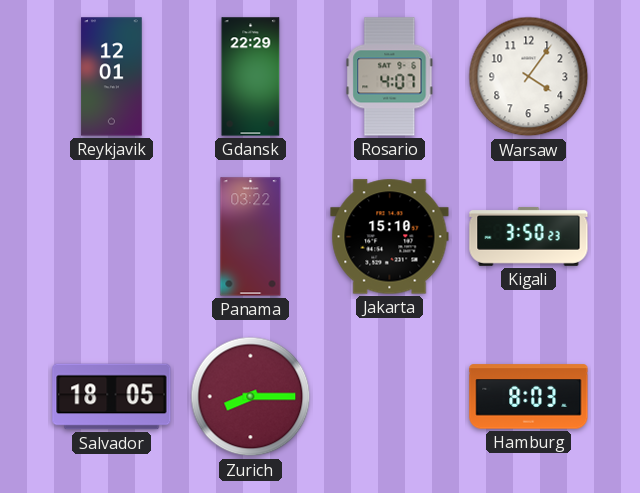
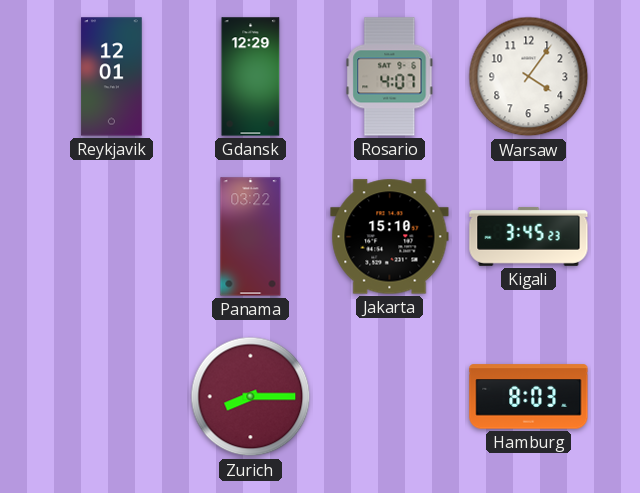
Gdansk: 22:29 -> 12:29 (251, 77)
Kigali: 3:50 -> 3:45 (529, 236)
Salvador: 18:05 -> none (112, 397)
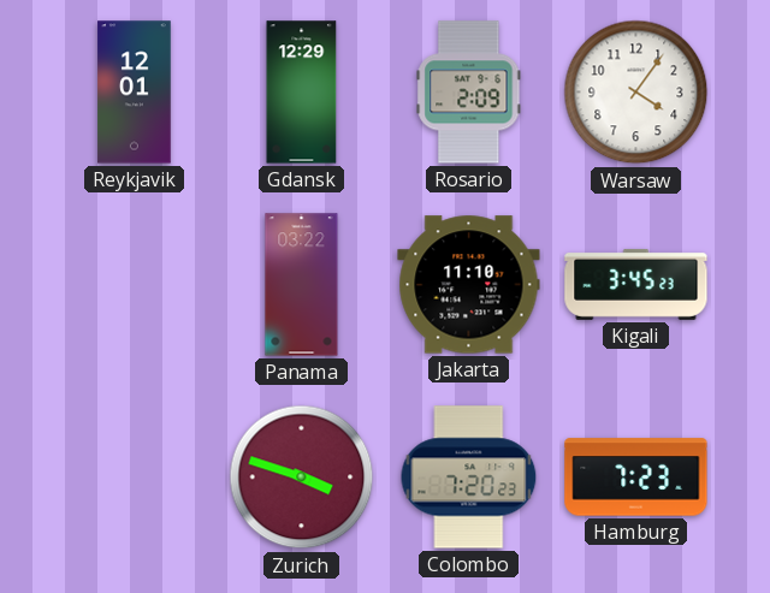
Rosario: 4:07 -> 2:09 (469, 93)
Jakarta: 15:10 -> 11:10 (469, 285)
Zurich: 8:15 -> 3:48 (302, 478)
Colombo: none -> 7:20 (469, 478)
Hamburg: 8:03 -> 7:23 (636, 478)
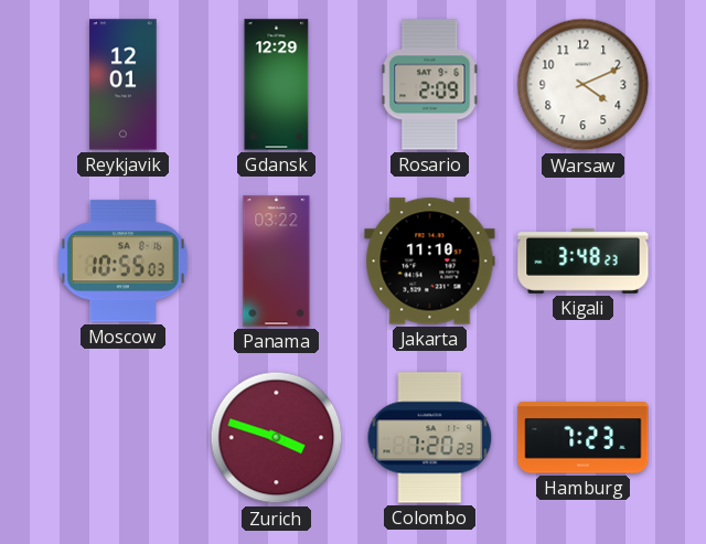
Warsaw: 4:06 -> 4:11 (584, 85)
Moscow: none -> 10:55 (122, 262)
Kigali: 3:45 -> 3:48 (584, 260)
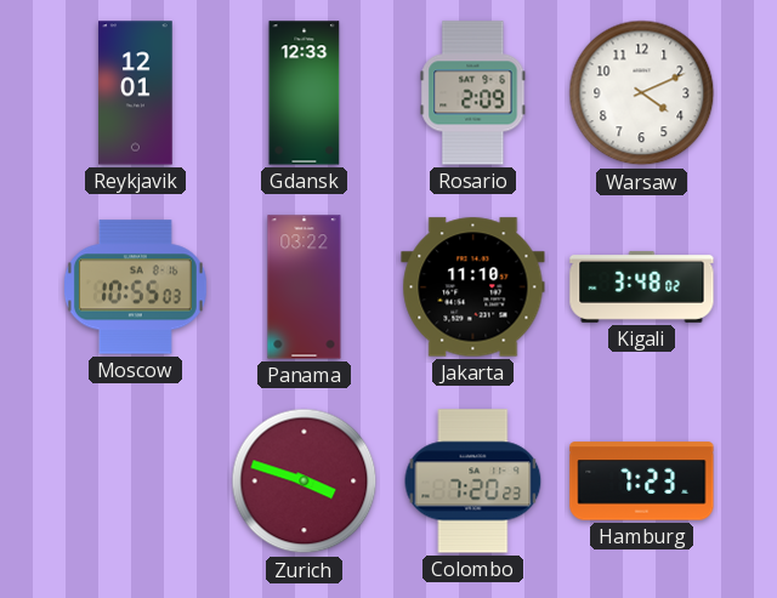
Gdansk: 12:29 -> 12:33 (305, 93)
Kigali: 3:48:23 -> 3:48:02 (642, 286)
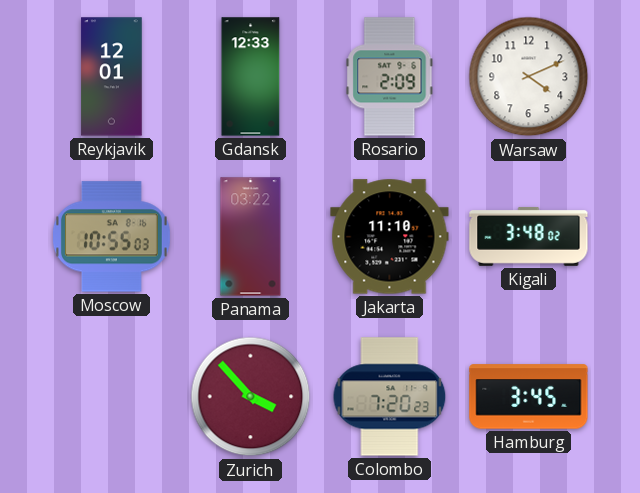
Zurich: 3:48 -> 3:53 (251, 397)
Hamburg: 7:23 -> 3:45 (529, 397)
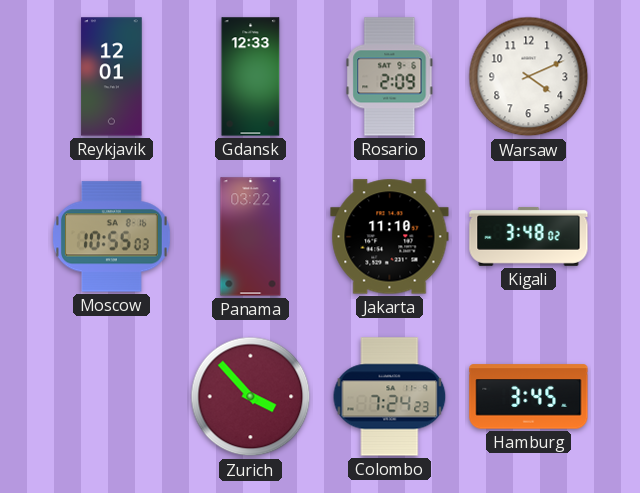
Colombo: 7:20 -> 7:24 (390, 397)
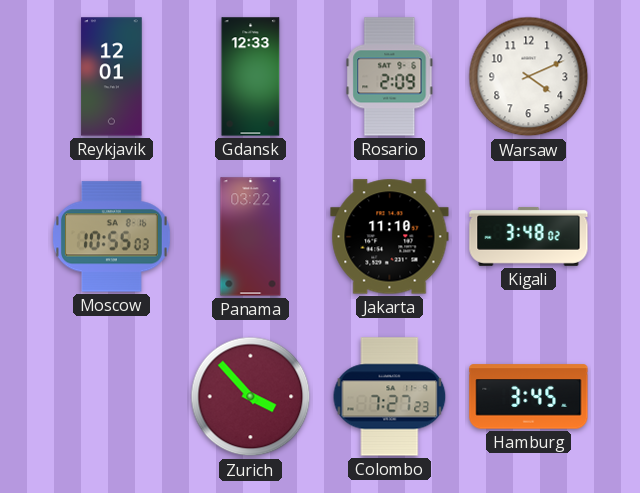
Colombo: 7:24 -> 7:27 (390, 397)
